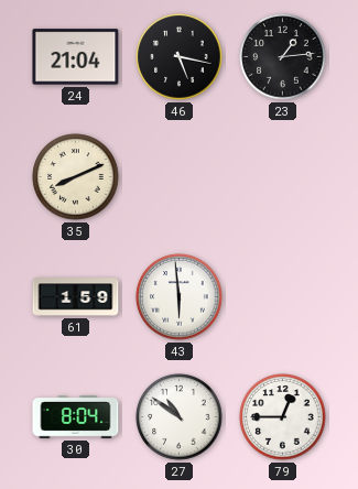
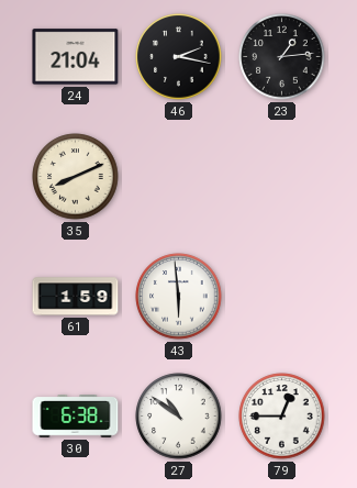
46: 5:17 -> 2:17 (179, 57)
30: 8:04 -> 6:38 (76, 417)
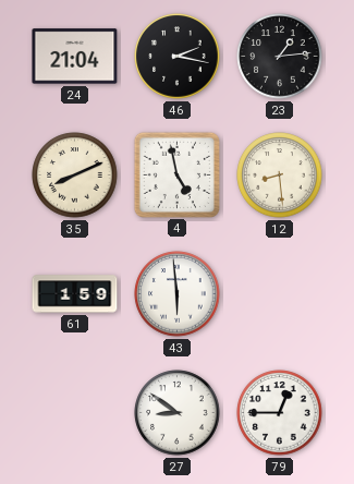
4: none -> 4:58 (176, 174)
12: none -> 8:29 (280, 176)
30: 6:38 -> none (76, 417)
27: 10:51 -> 8:51 (178, 413)
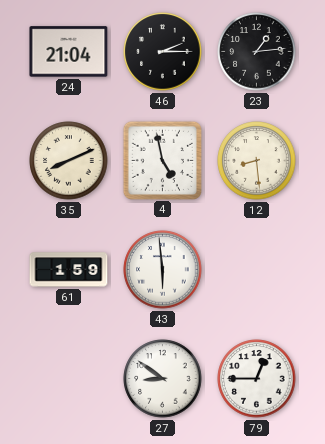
46: 2:17 -> 2:15 (163, 52)
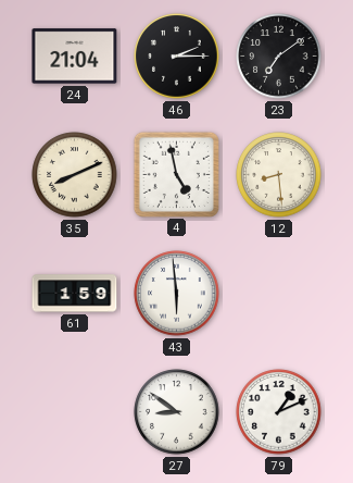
23: 1:14 -> 7:09 (279, 57)
79: 12:45 -> 1:11 (279, 412)
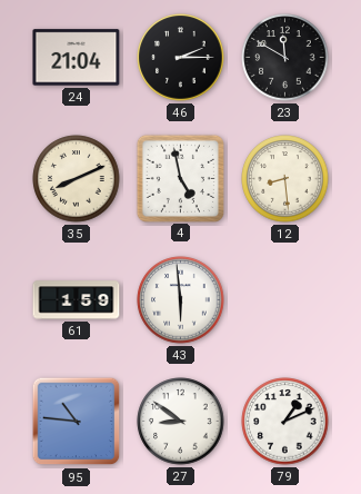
23: 7:09 -> 11:50 (285, 58)
95: none -> 10:46 (77, 422)
